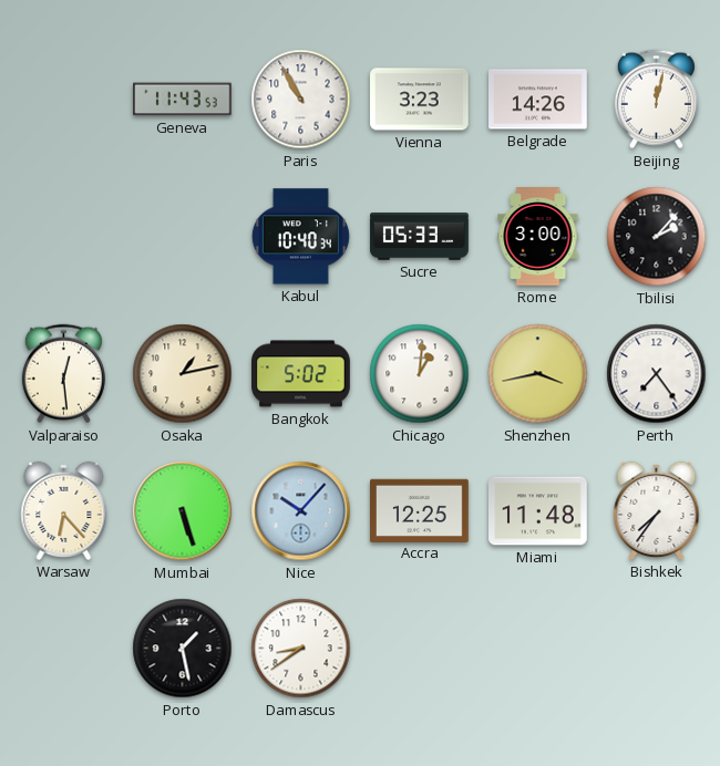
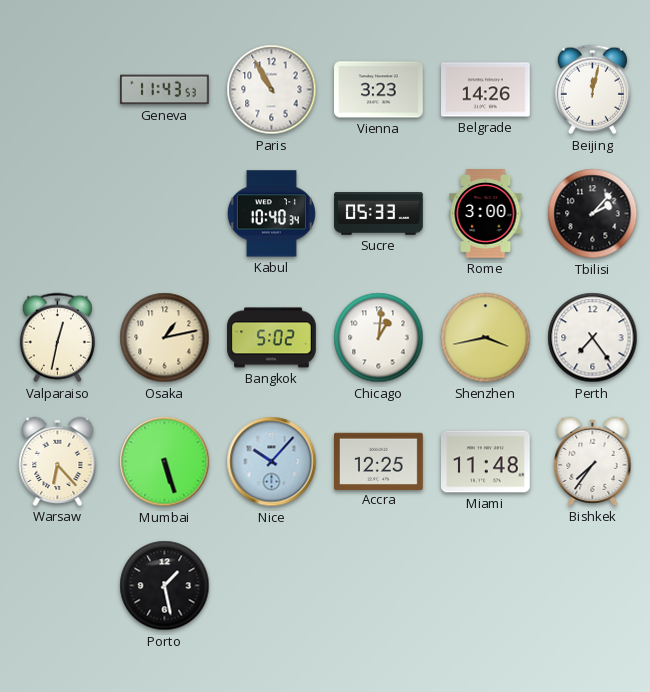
Valparaiso: 12:29 -> 12:32 (57, 338)
Damascus: 8:39 -> none (301, 649)
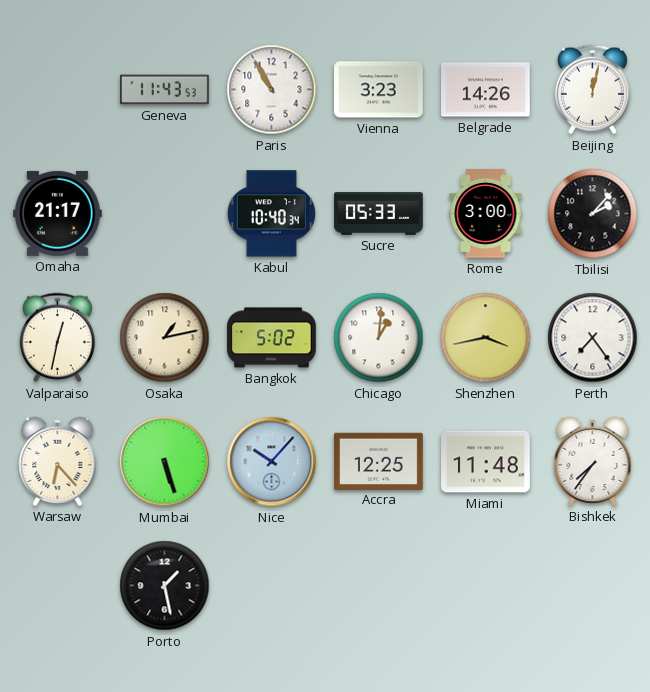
Omaha: none -> 21:17 (57, 213)
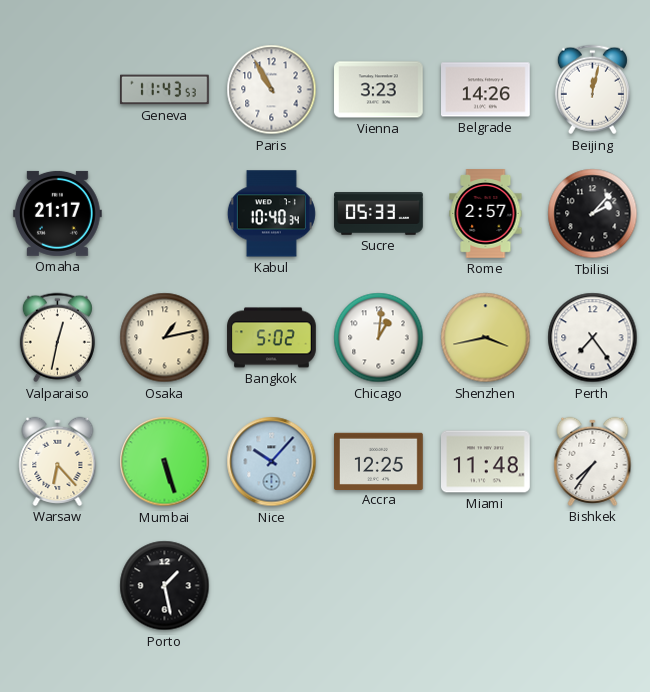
Rome: 3:00 -> 2:57 (486, 214)
